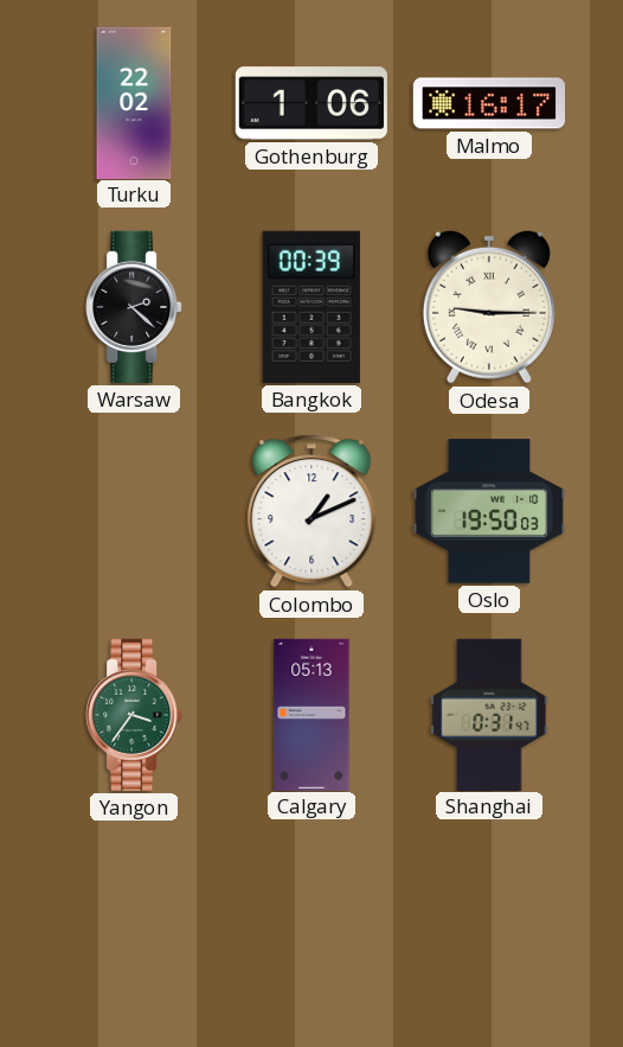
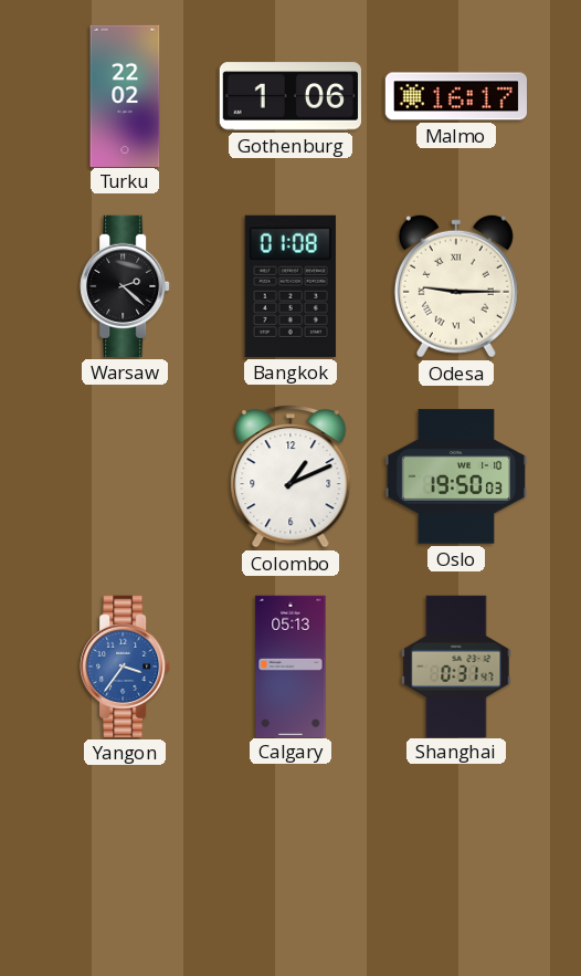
Bangkok: 00:39 -> 01:08 (290, 286)
Yangon dial: green -> blue (125, 667)
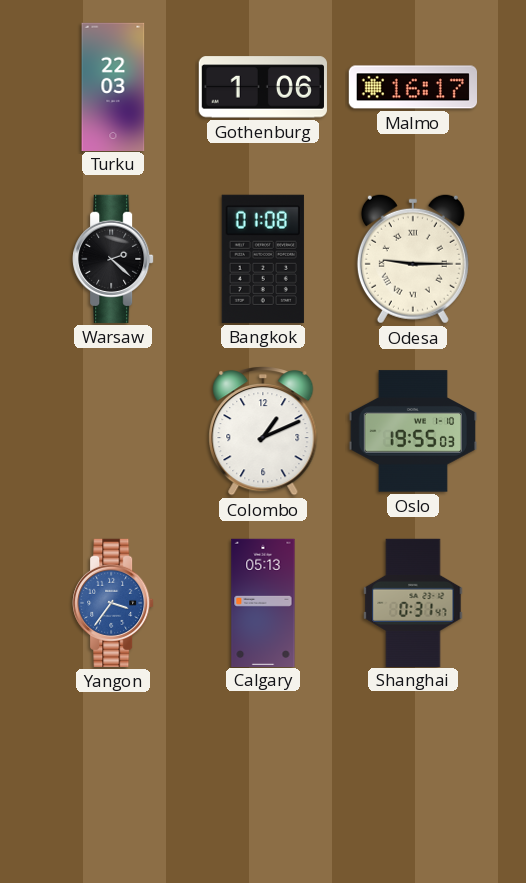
Turku: 22:02 -> 22:03 (113, 86)
Oslo: 19:50 -> 19:55 (412, 431)
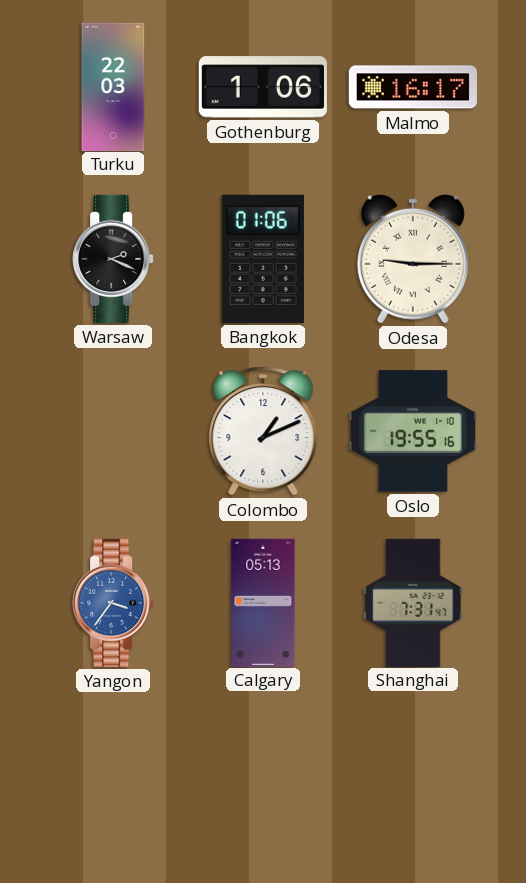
Warsaw: 2:22 -> 2:19 (113, 259)
Bangkok: 01:08 -> 01:06 (263, 259)
Oslo: 19:55:03 -> 19:55:16 (412, 431)
Shanghai: 0:31 -> 7:31 (413, 602)
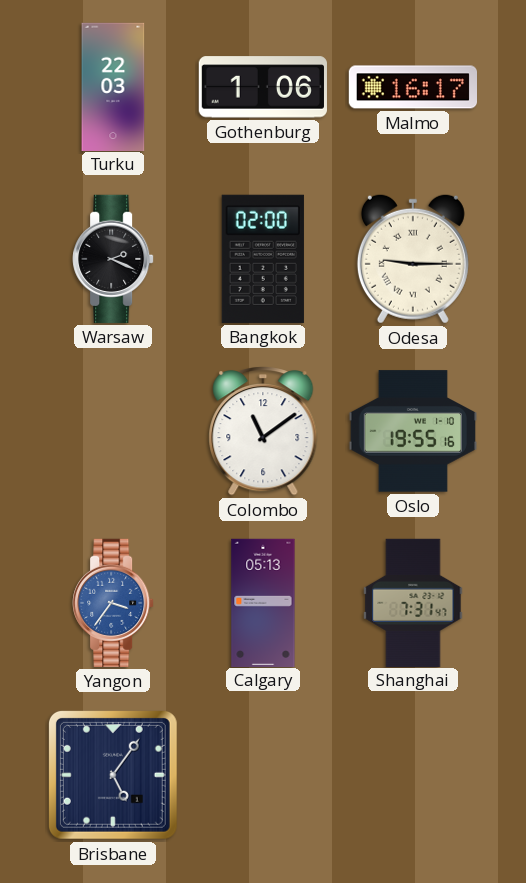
Bangkok: 01:06 -> 02:00 (263, 259)
Colombo: 1:11 -> 11:09 (263, 431)
Brisbane: none -> 5:06 (113, 775)
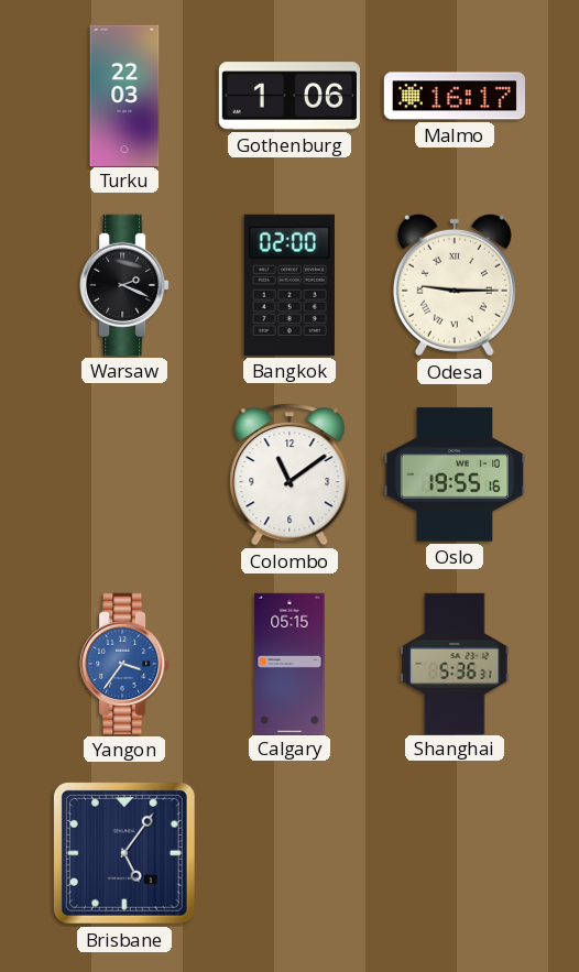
Calgary: 05:13 -> 05:15 (289, 663)
Shanghai: 7:31 -> 5:36 (455, 663)
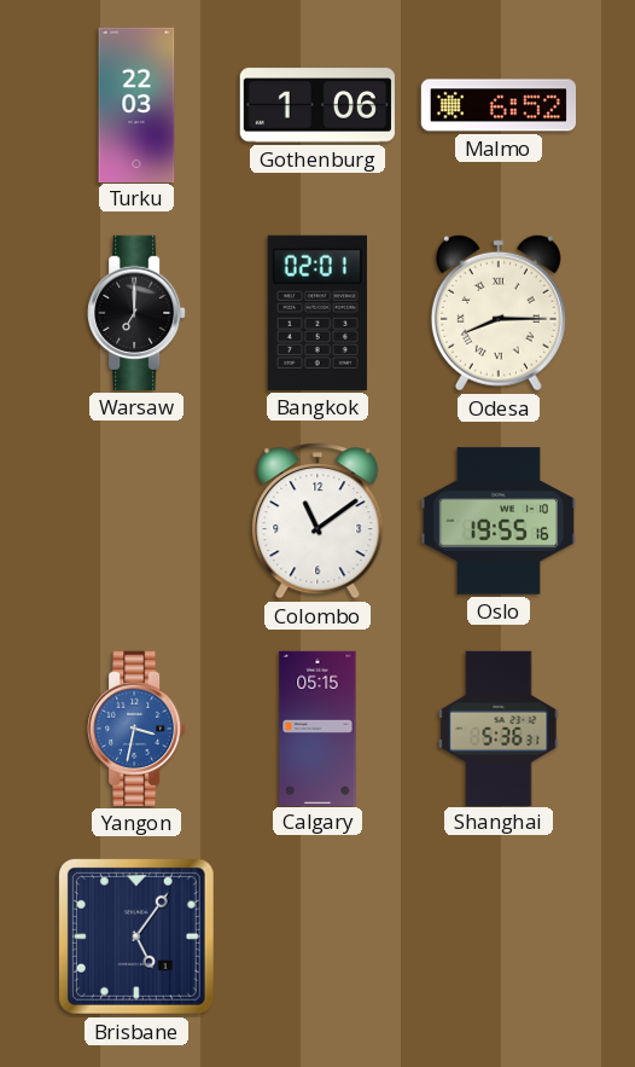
Malmo: 16:17 -> 6:52 (497, 105)
Warsaw: 2:19 -> 7:00 (136, 313)
Bangkok: 02:00 -> 02:01 (317, 313)
Odesa: 9:15 -> 8:15 (499, 313)
Yangon: 3:36 -> 3:32 (136, 729)
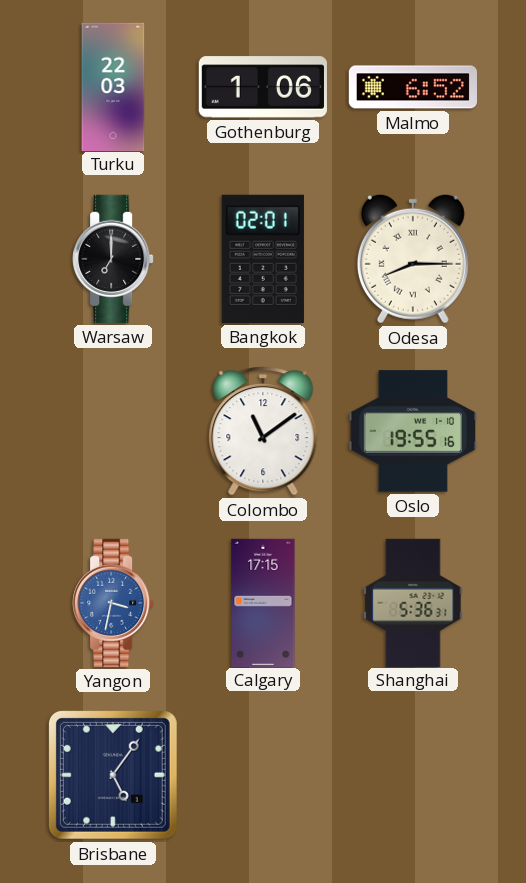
Calgary: 05:15 -> 17:15 (263, 602)
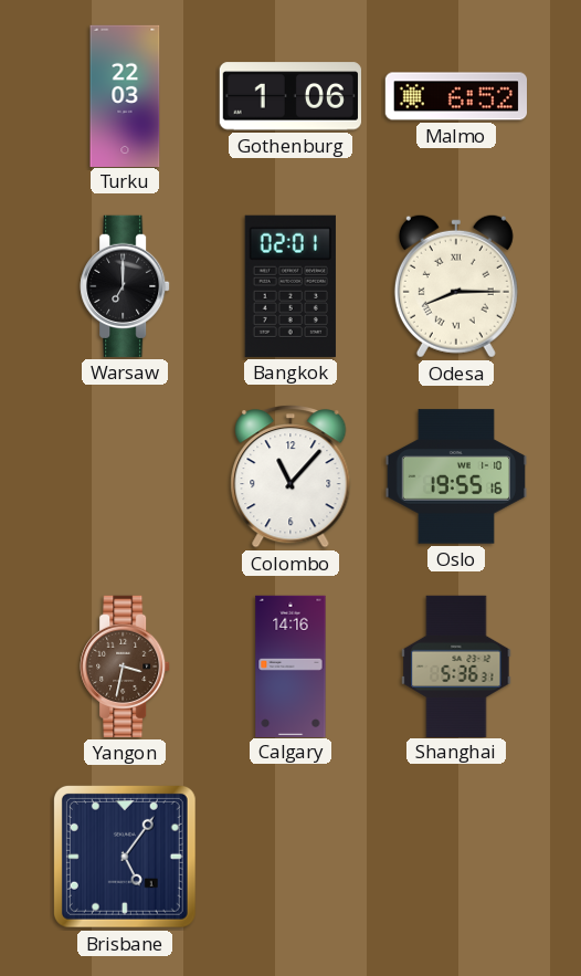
Colombo: 11:09 -> 11:07 (290, 476)
Yangon dial: blue -> brown (125, 667)
Calgary: 17:15 -> 14:16 (290, 665)
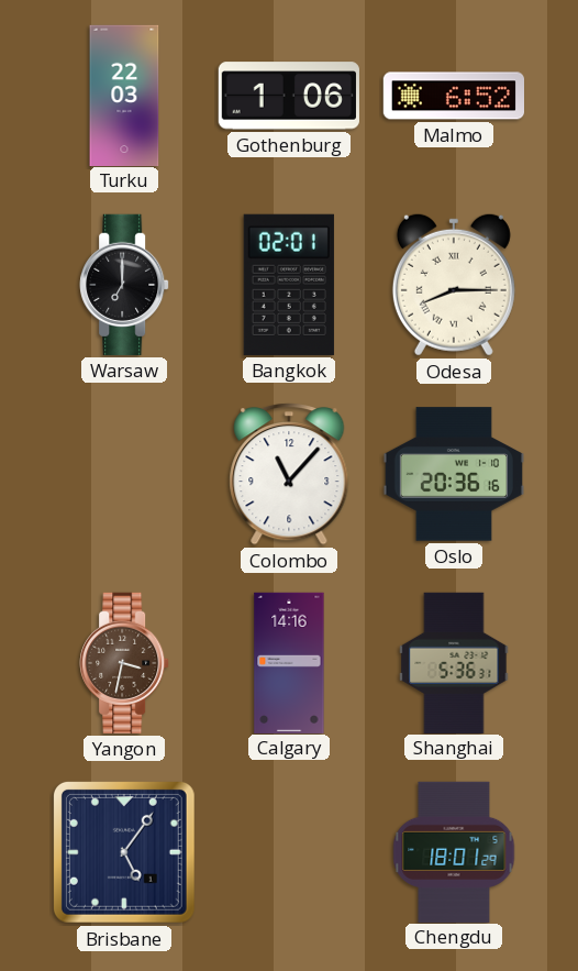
Oslo: 19:55 -> 20:36 (453, 474)
Chengdu: none -> 18:01 (454, 851)
